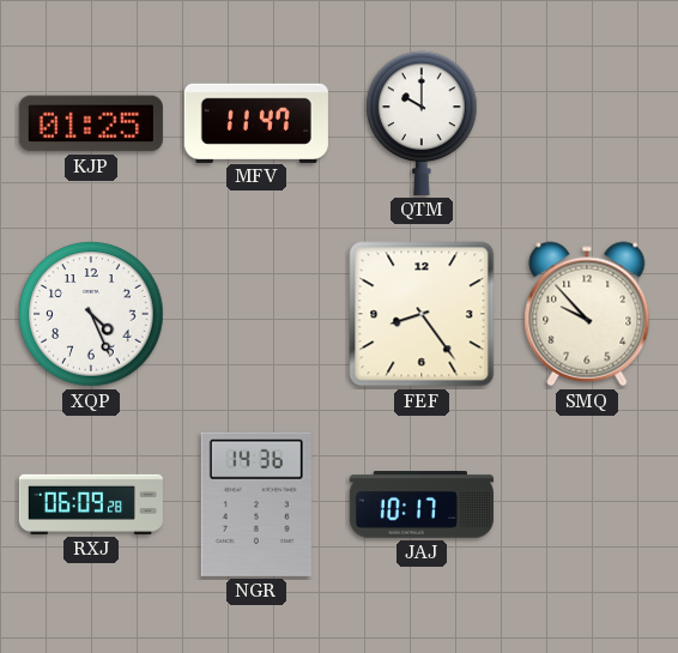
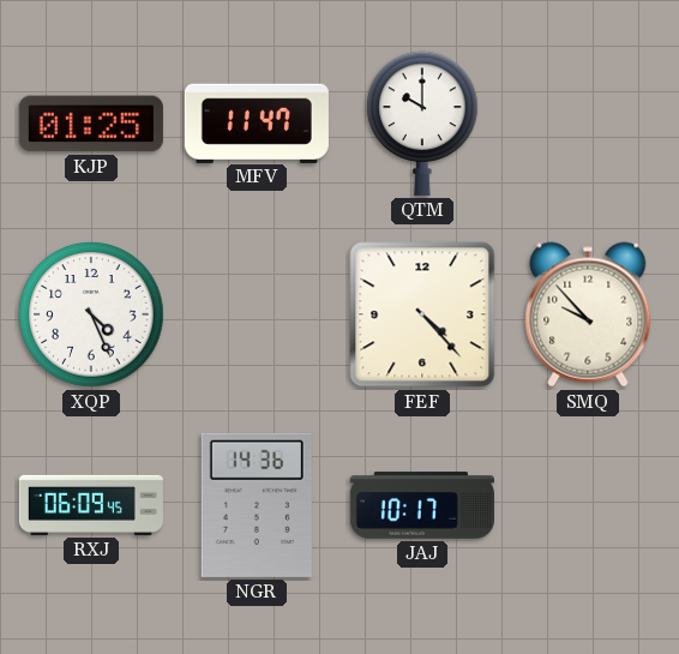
FEF: 8:24 -> 4:23 (422, 314)
RXJ: 06:09:28 -> 06:09:45 (91, 505)
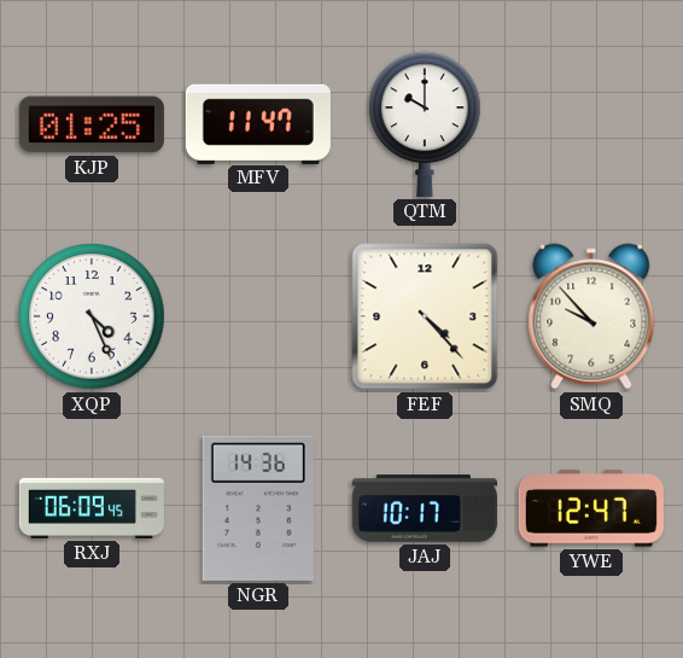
YWE: none -> 12:47 (591, 508)
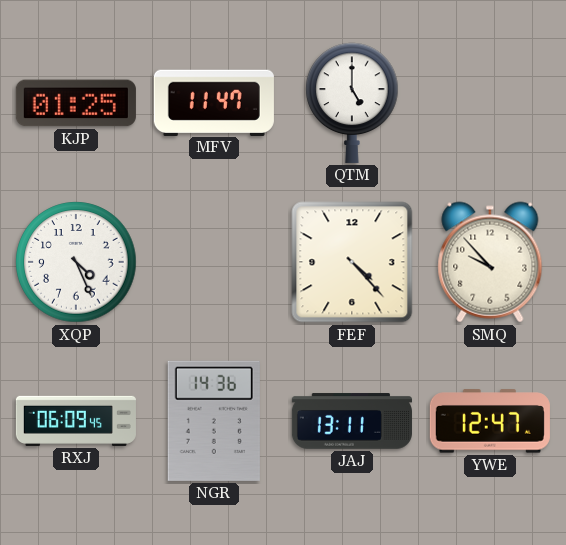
QTM: 10:00 -> 5:00 (352, 103)
JAJ: 10:17 -> 13:11 (352, 421)
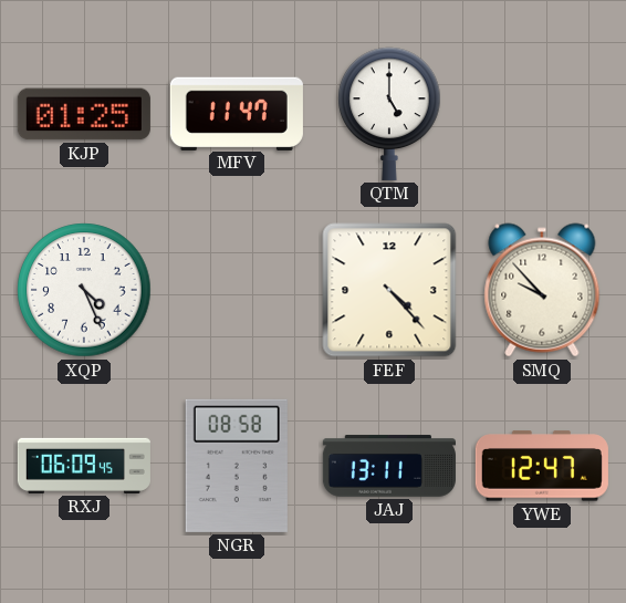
NGR: 14:36 -> 08:58 (237, 466)
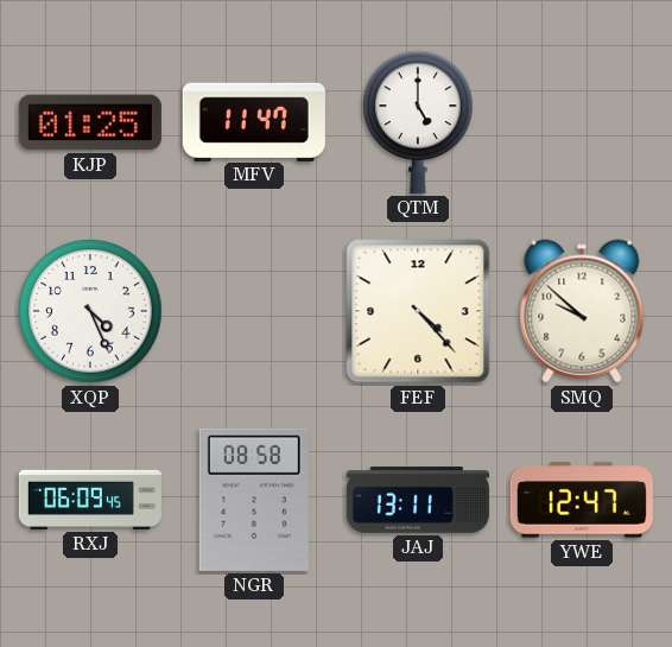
SMQ: 9:53 -> 9:52 (582, 311)
